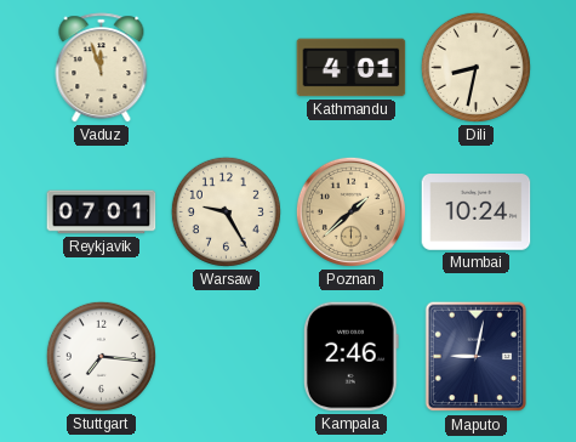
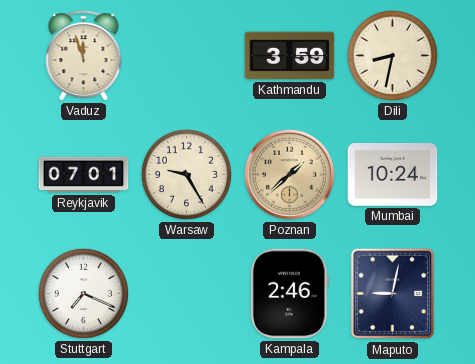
Kathmandu: 4:01 -> 3:59 (290, 56)
Stuttgart: 7:16 -> 7:19 (83, 293)
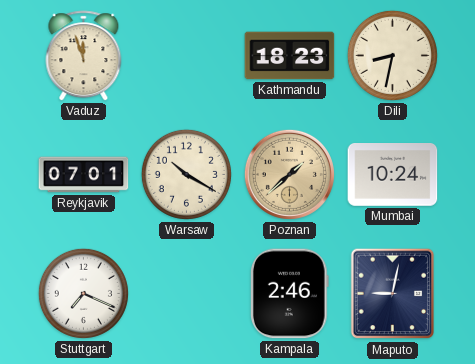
Kathmandu: 3:59 -> 18:23 (290, 56)
Warsaw: 9:25 -> 10:20 (186, 174)
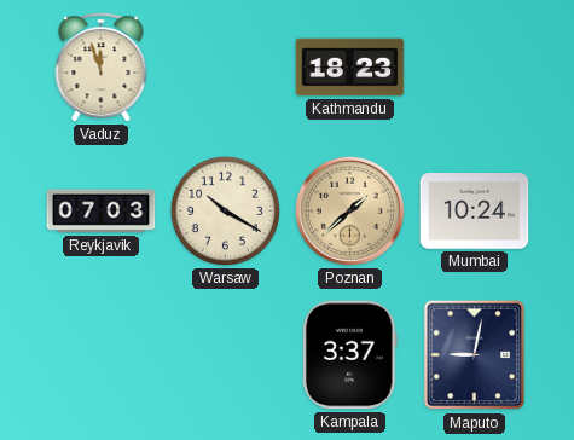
Dili: 8:32 -> none (392, 55)
Reykjavik: 07:01 -> 07:03 (102, 212)
Stuttgart: 7:19 -> none (83, 293)
Kampala: 2:46 -> 3:37 (349, 355)
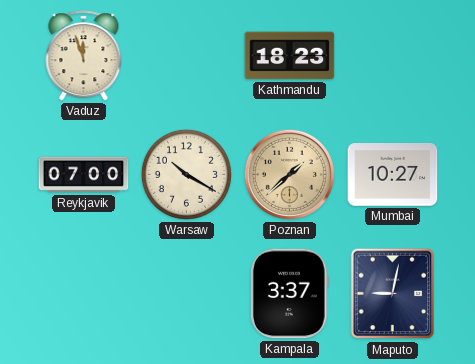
Reykjavik: 07:03 -> 07:00 (84, 175)
Mumbai: 10:24 -> 10:27 (393, 175)
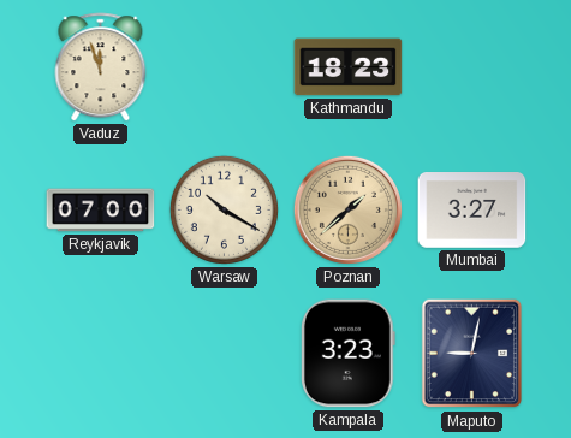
Mumbai: 10:27 -> 3:27 (472, 211)
Kampala: 3:37 -> 3:23 (347, 354)
